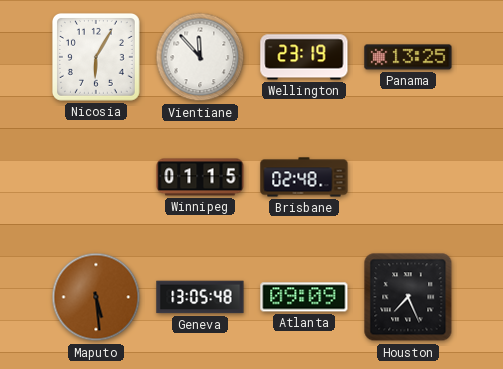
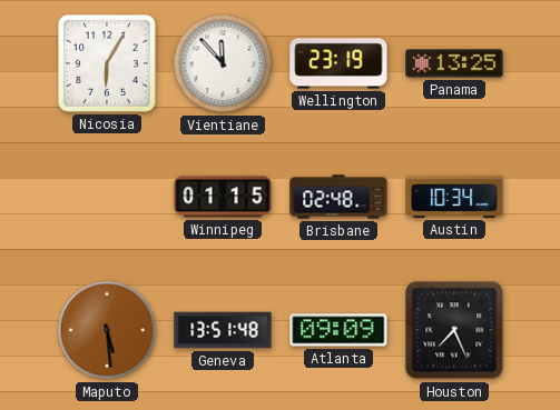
Austin: none -> 10:34 (454, 197)
Geneva: 13:05 -> 13:51 (223, 330)
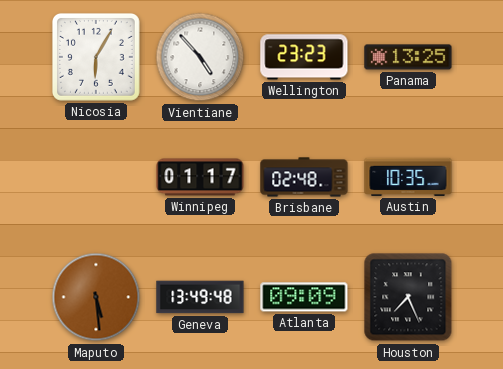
Vientiane: 11:53 -> 4:53 (200, 57)
Wellington: 23:19 -> 23:23 (304, 57)
Winnipeg: 01:15 -> 01:17 (200, 177)
Austin: 10:34 -> 10:35 (408, 177)
Geneva: 13:51 -> 13:49 (200, 297)
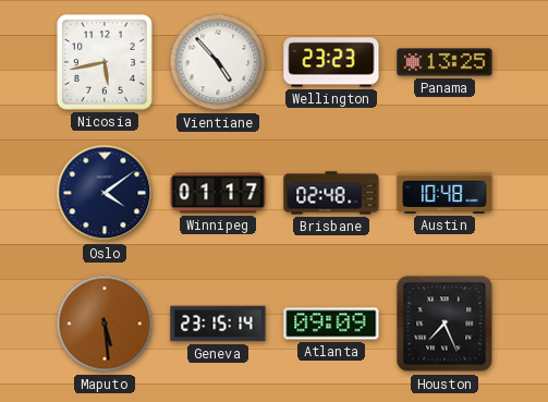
Nicosia: 6:05 -> 5:43 (105, 62)
Oslo: none -> 4:09 (105, 193)
Austin: 10:35 -> 10:48 (445, 193)
Geneva: 13:49 -> 23:15 (218, 324)
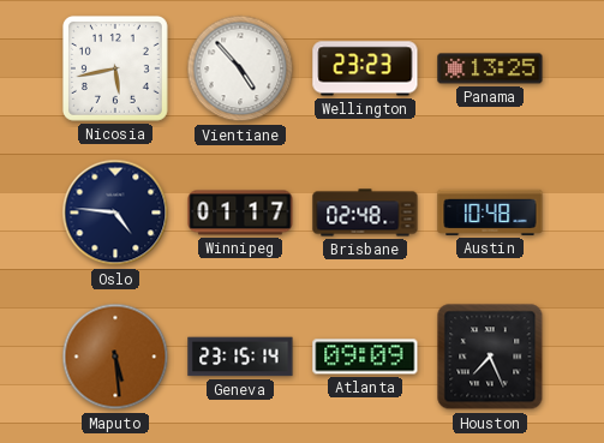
Oslo: 4:09 -> 4:46 (115, 212)
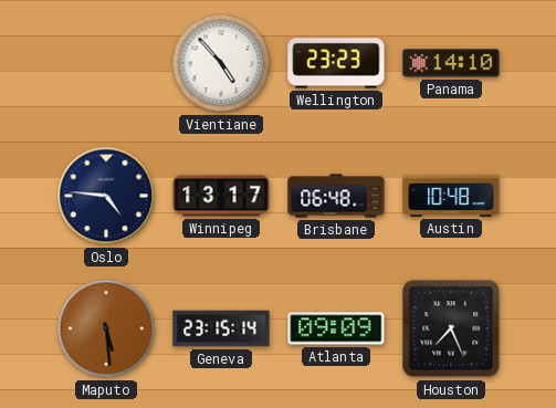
Nicosia: 5:43 -> none (115, 68)
Panama: 13:25 -> 14:10 (451, 63)
Winnipeg: 01:17 -> 13:17 (221, 196)
Brisbane: 02:48 -> 06:48 (336, 196)
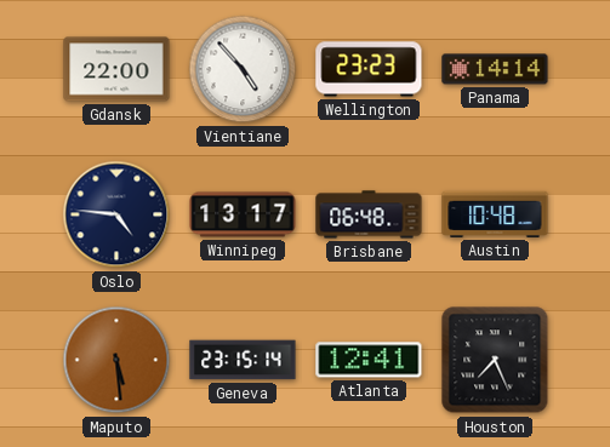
Gdansk: none -> 22:00 (116, 69)
Panama: 14:10 -> 14:14 (495, 69)
Atlanta: 09:09 -> 12:41 (369, 360)
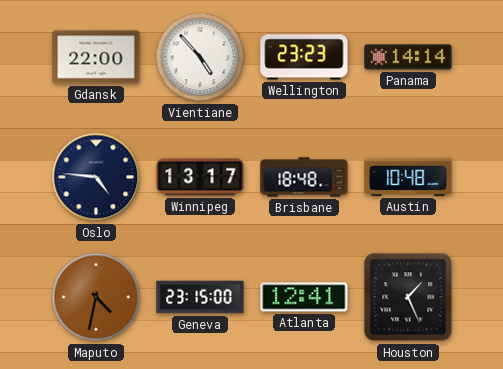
Brisbane: 06:48 -> 18:48 (304, 177)
Maputo: 5:29 -> 4:32 (96, 297)
Geneva: 23:15:14 -> 23:15:00 (200, 297)
Houston: 7:26 -> 1:26 (408, 297)
